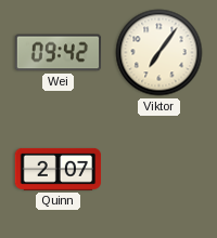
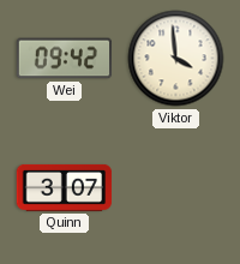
Viktor: 7:06 -> 3:59 (176, 59)
Quinn: 2:07 -> 3:07 (65, 187)
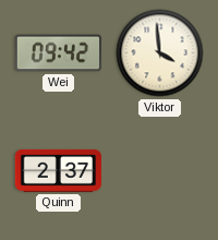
Quinn: 3:07 -> 2:37 (59, 170)
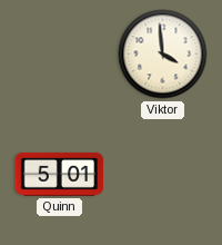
Wei: 09:42 -> none (59, 53)
Quinn: 2:37 -> 5:01 (60, 174)
